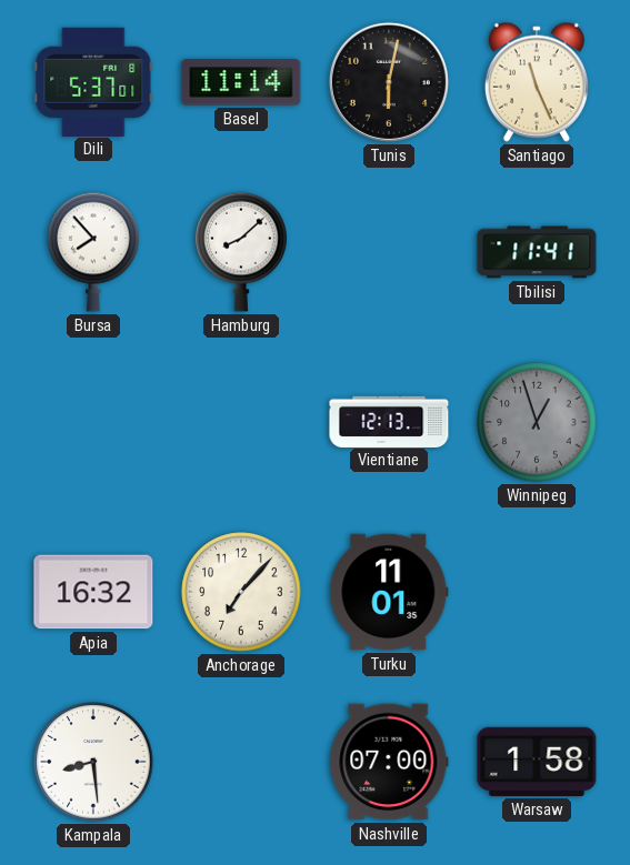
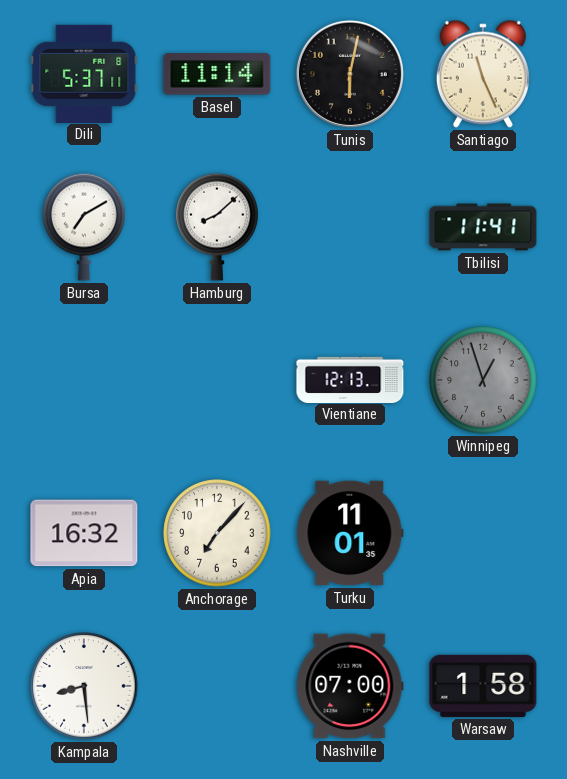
Dili: 5:37:01 -> 5:37:11 (84, 73)
Bursa: 7:53 -> 7:10 (84, 227)
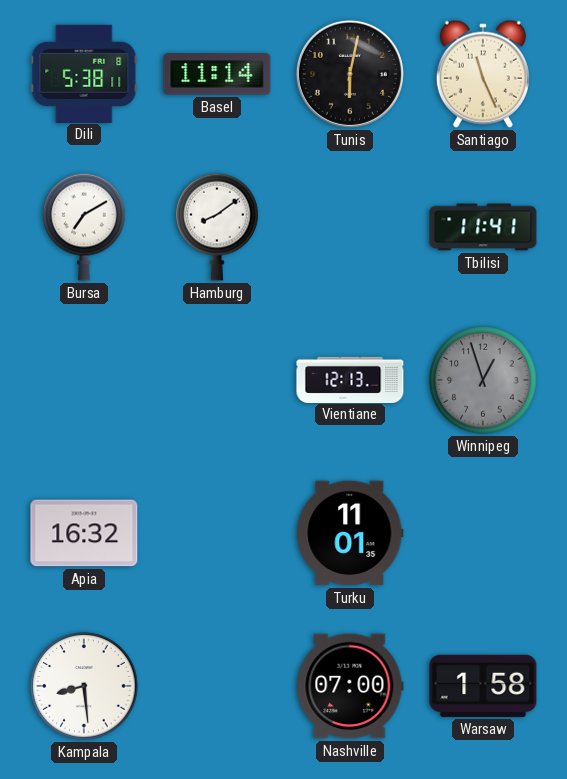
Dili: 5:37 -> 5:38 (84, 73)
Hamburg: 8:08 -> 8:09 (217, 227)
Anchorage: 7:07 -> none (217, 533)
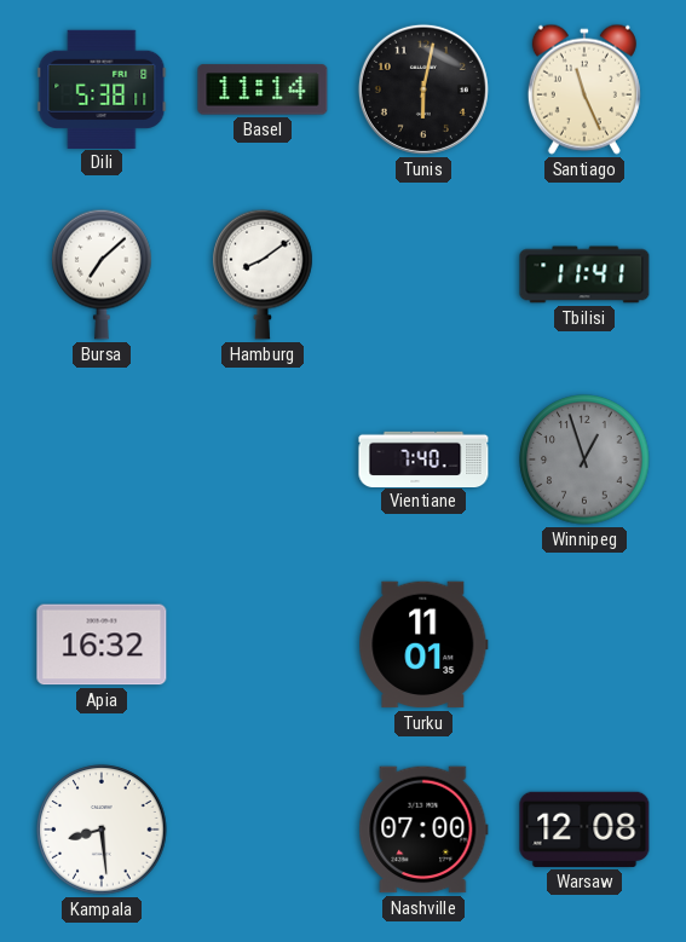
Bursa: 7:10 -> 7:08 (102, 274)
Vientiane: 12:13 -> 7:40 (423, 458)
Warsaw: 1:58 -> 12:08 (584, 830)
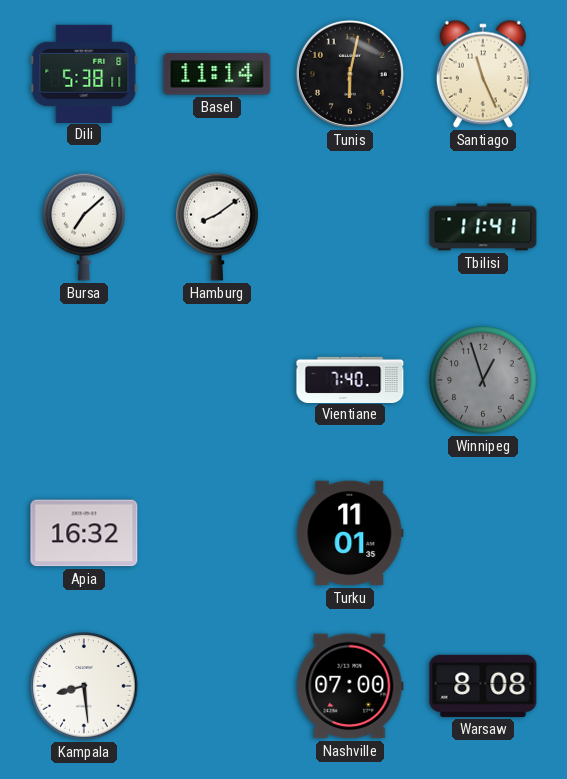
Warsaw: 12:08 -> 8:08 (483, 686)
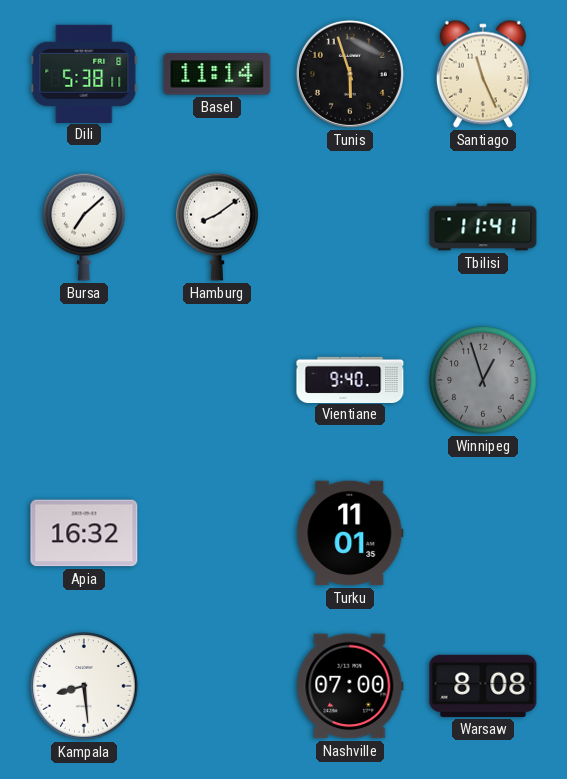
Tunis: 6:02 -> 5:57 (350, 74)
Vientiane: 7:40 -> 9:40 (350, 379)
